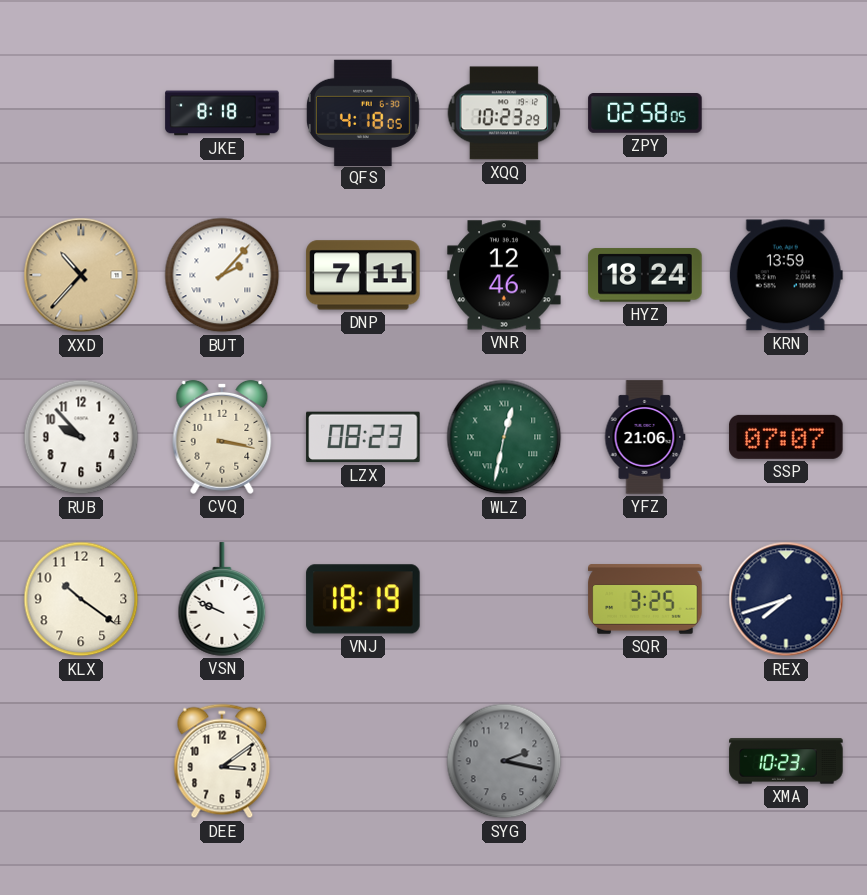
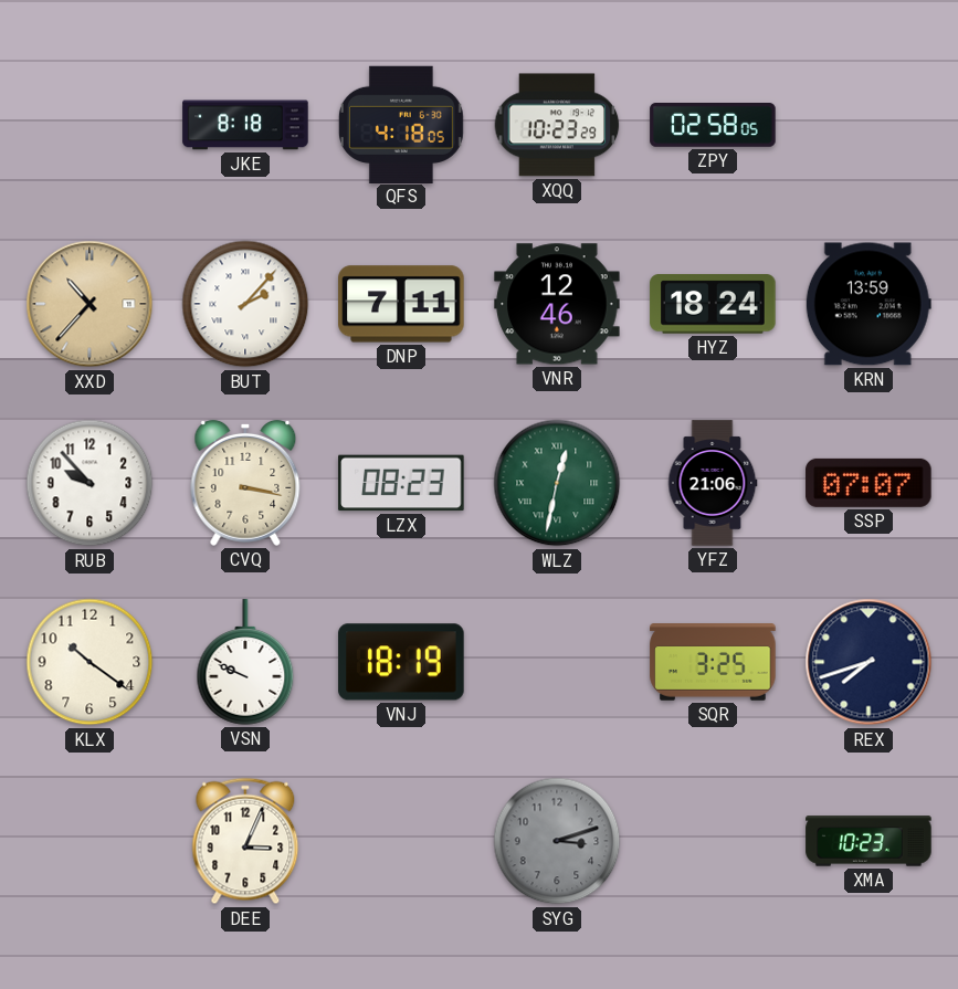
DEE: 3:09 -> 3:04 (245, 841)
SYG: 2:17 -> 3:12 (557, 841)
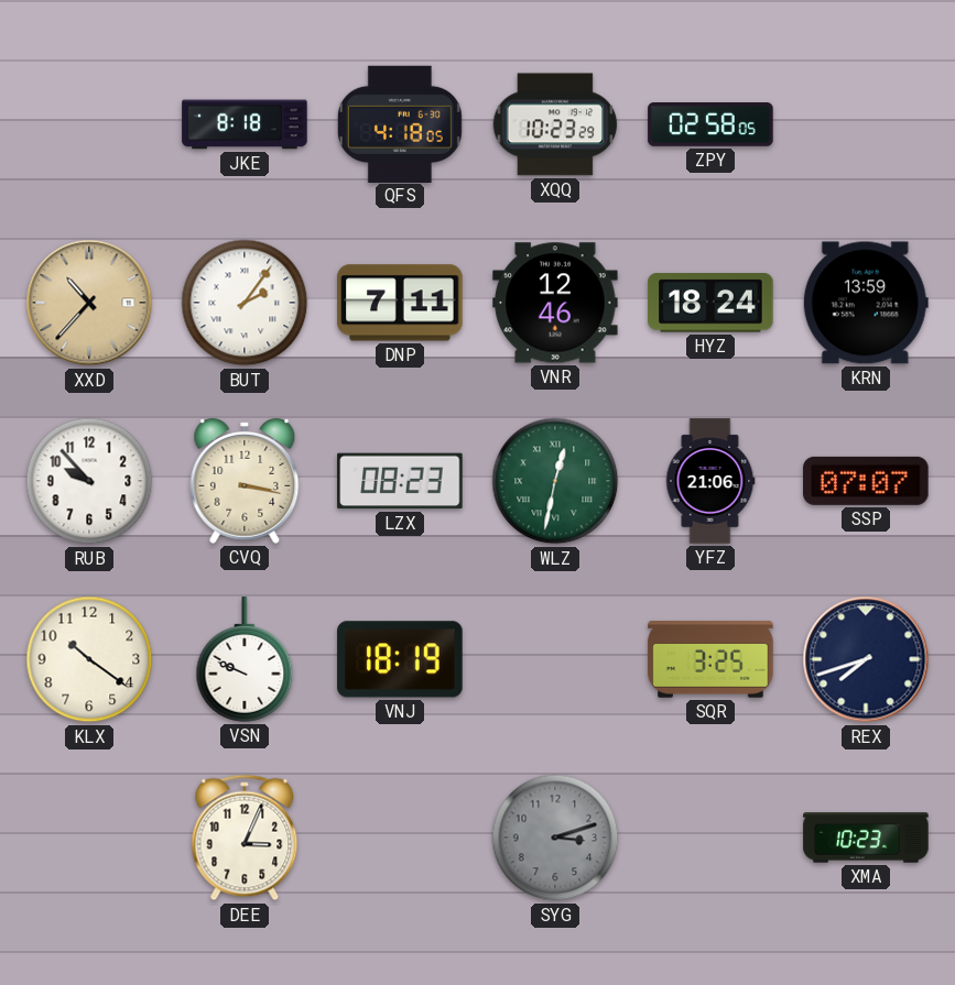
BUT: 2:07 -> 2:06 (245, 303)
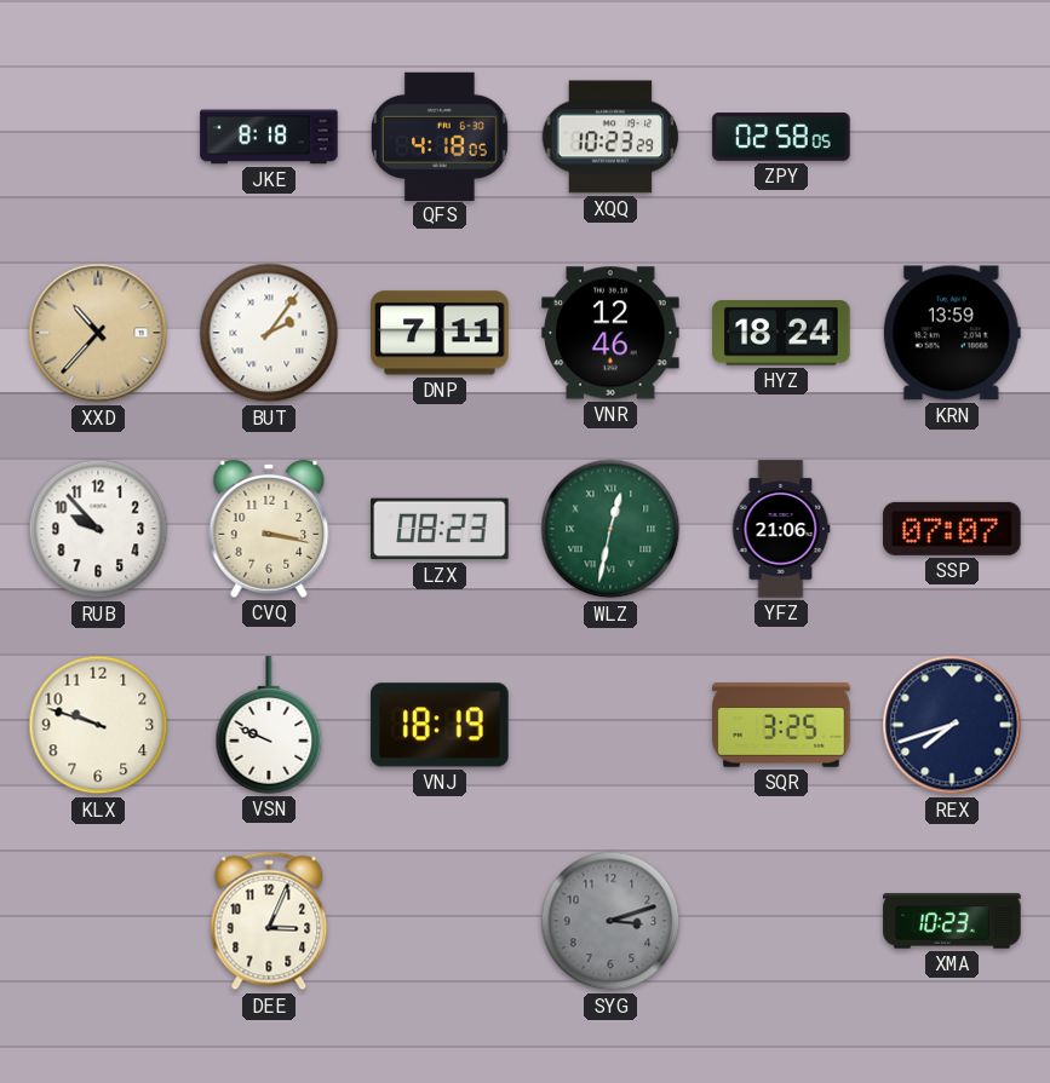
KLX: 10:21 -> 9:48 (98, 725)
